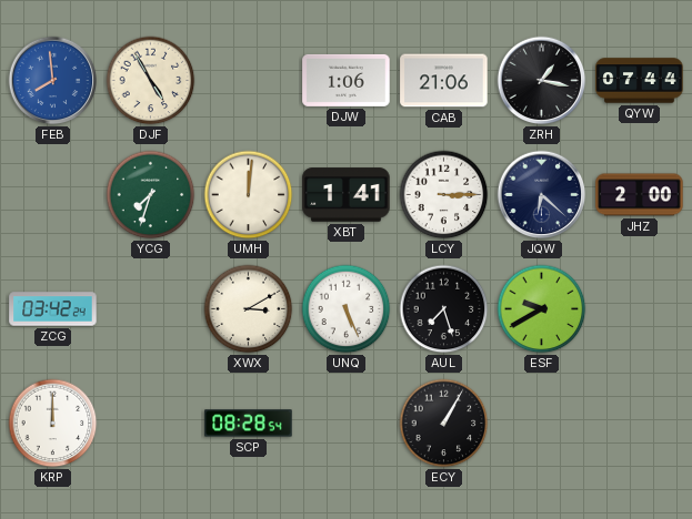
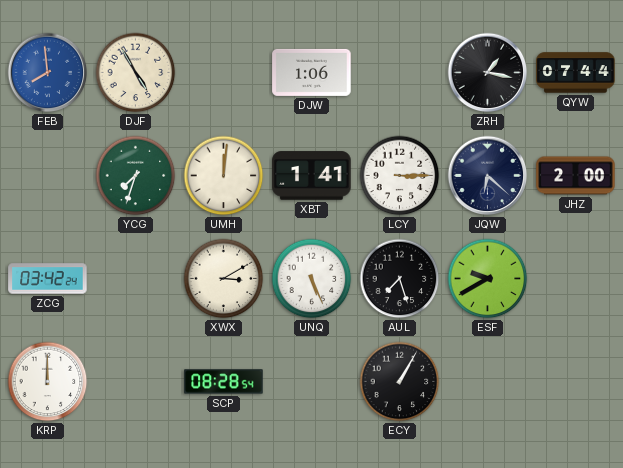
CAB: 21:06 -> none (444, 81)
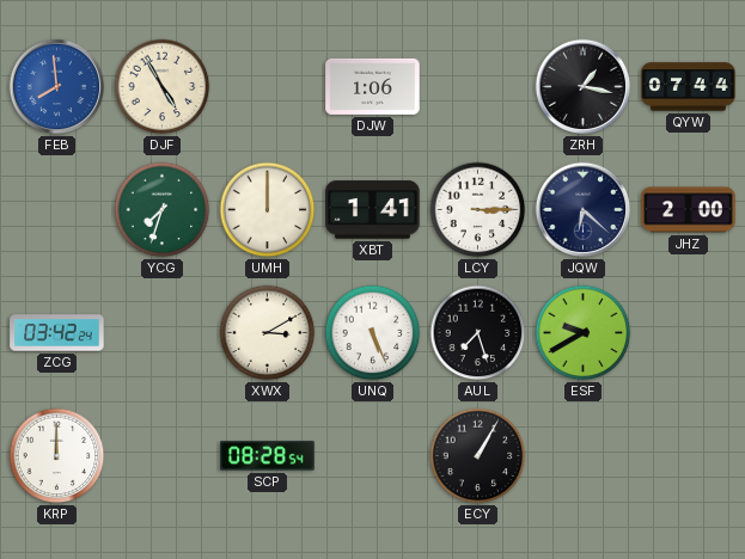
UMH: 12:01 -> 12:00 (268, 210)
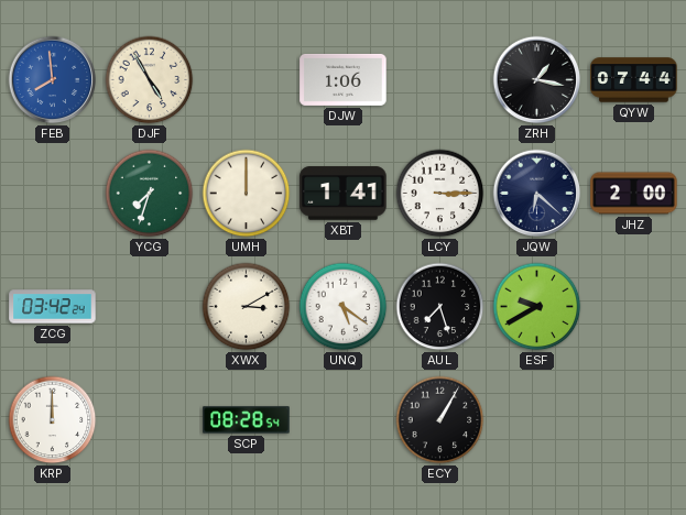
UNQ: 5:26 -> 5:21 (344, 307)
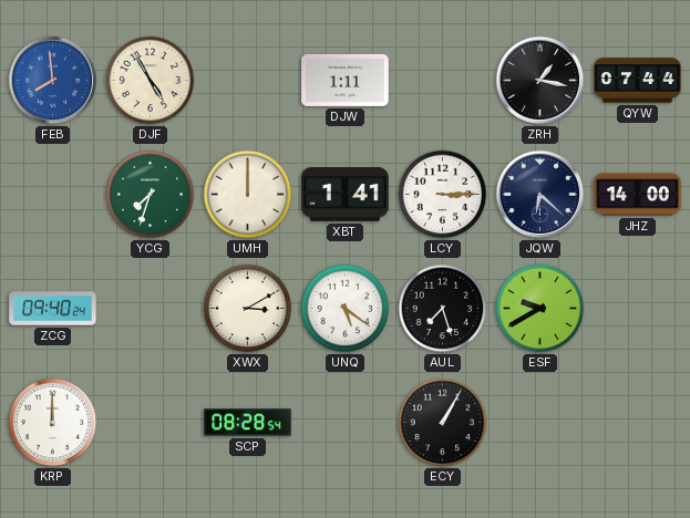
DJW: 1:06 -> 1:11 (346, 80)
JHZ: 2:00 -> 14:00 (638, 195)
ZCG: 03:42 -> 09:40 (53, 309)
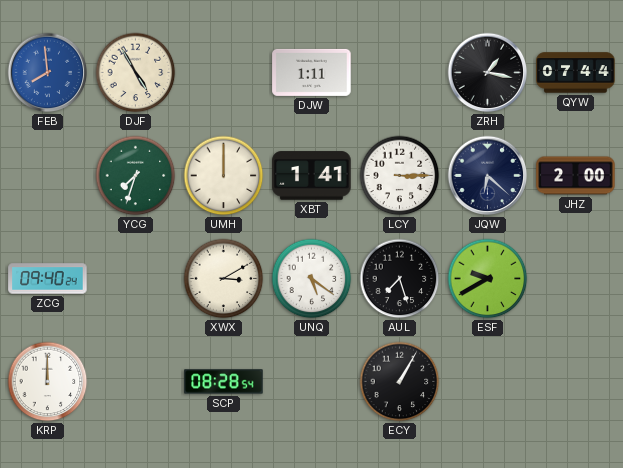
JHZ: 14:00 -> 2:00 (576, 176)
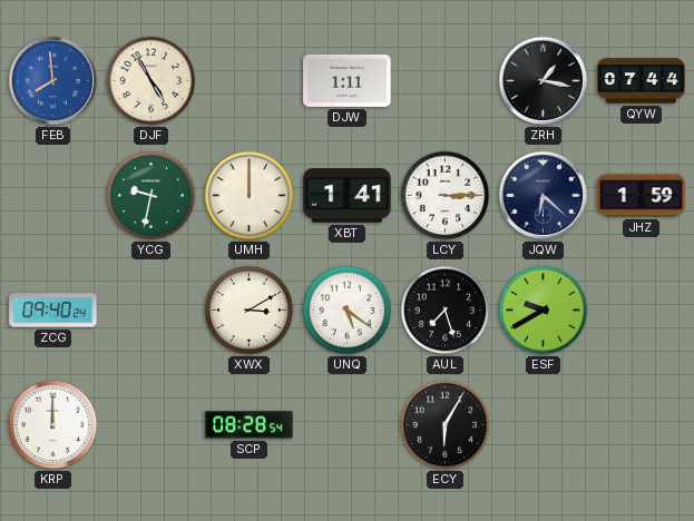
YCG: 7:33 -> 9:32 (151, 196)
JHZ: 2:00 -> 1:59 (642, 196)
ECY: 1:05 -> 6:05 (446, 425)
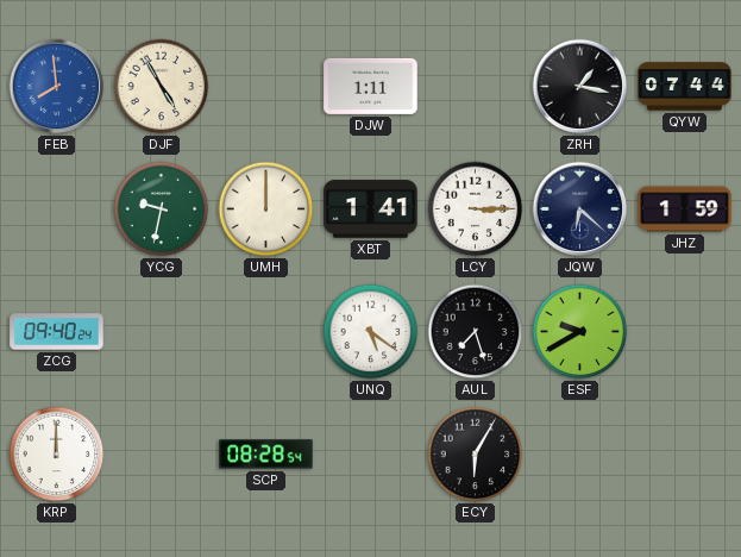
XWX: 3:10 -> none (250, 311)
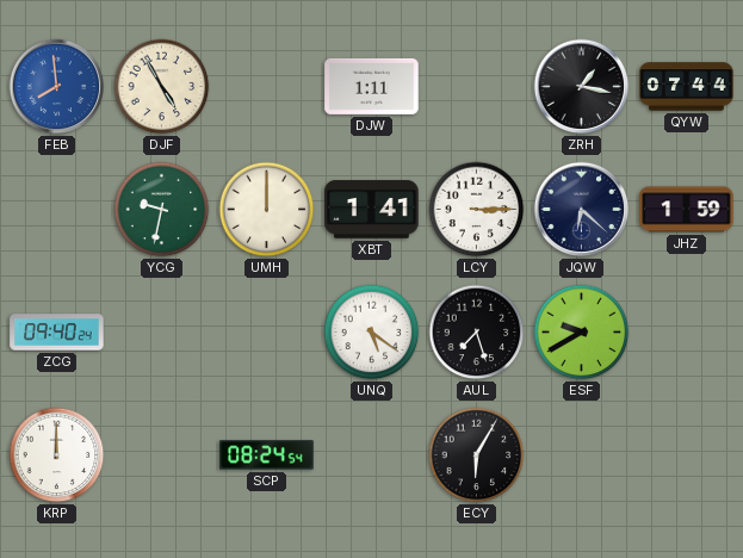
SCP: 08:28 -> 08:24 (267, 455)
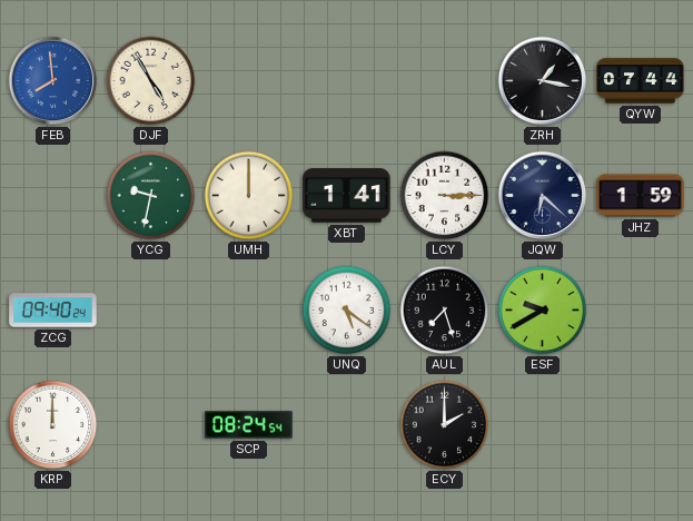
DJW: 1:11 -> none (372, 86)
ECY: 6:05 -> 2:00 (445, 425)
